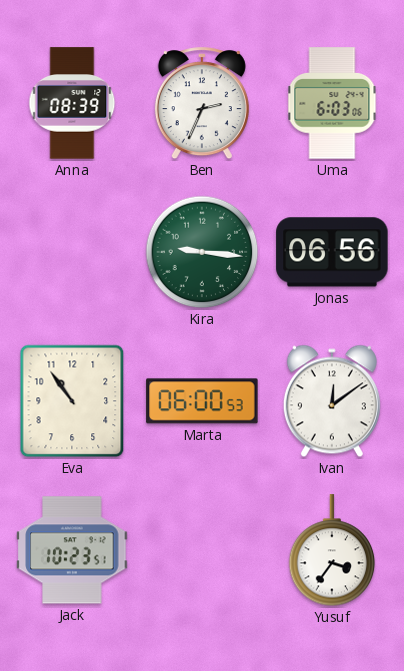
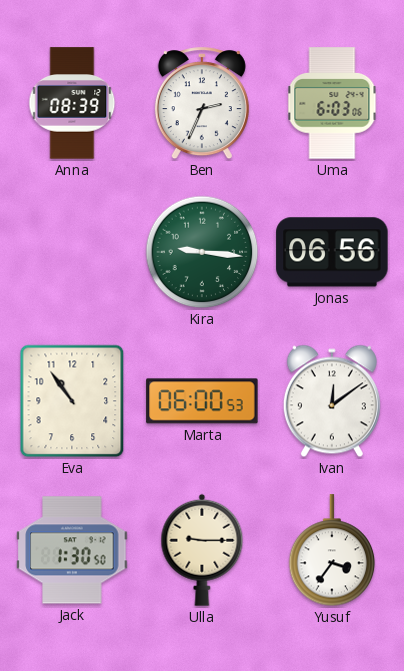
Jack: 10:23 -> 1:30 (72, 550)
Ulla: none -> 9:15 (202, 550)
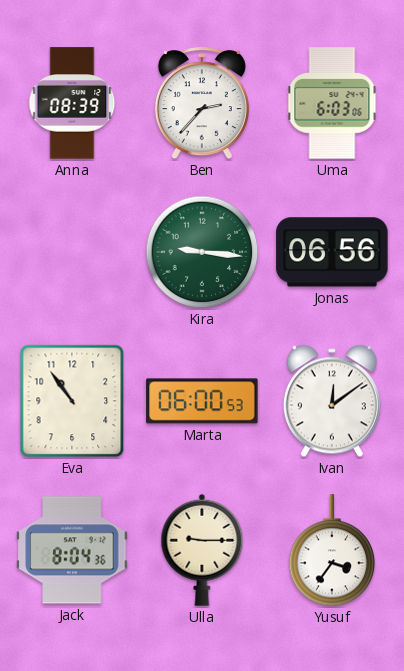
Ben: 2:34 -> 2:37 (202, 104)
Jack: 1:30 -> 8:04 (72, 550)
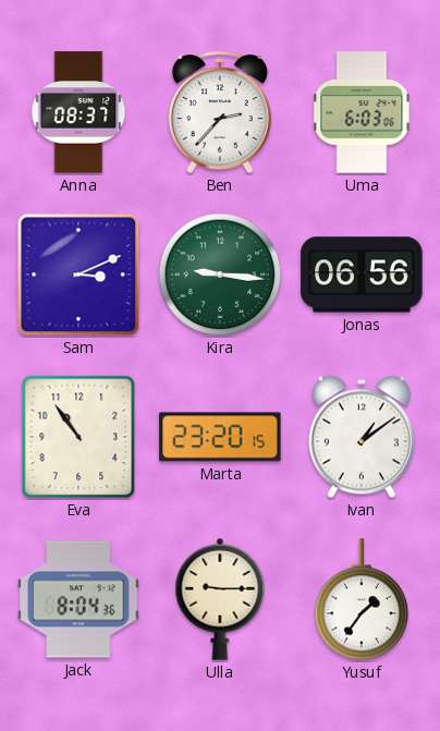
Anna: 08:39 -> 08:37 (78, 112)
Sam: none -> 3:11 (78, 275)
Marta: 06:00 -> 23:20 (220, 437)
Ivan: 12:09 -> 1:09 (362, 437)
Yusuf: 3:36 -> 1:36 (362, 600)
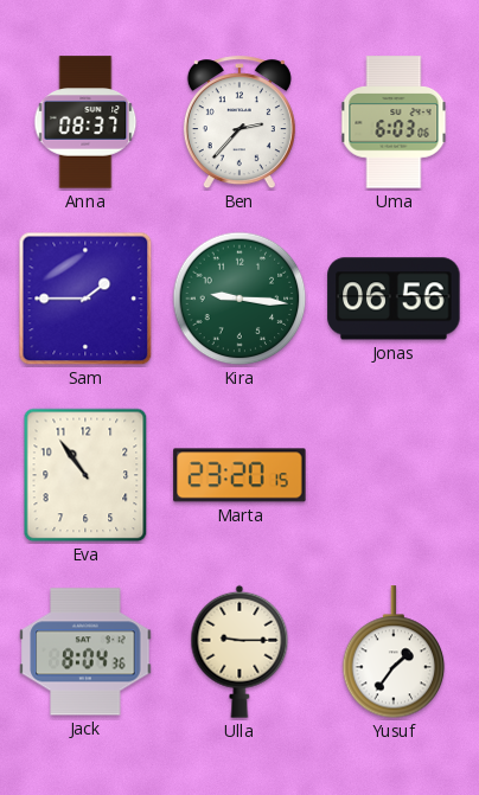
Sam: 3:11 -> 1:45 (85, 299)
Ivan: 1:09 -> none (362, 437)
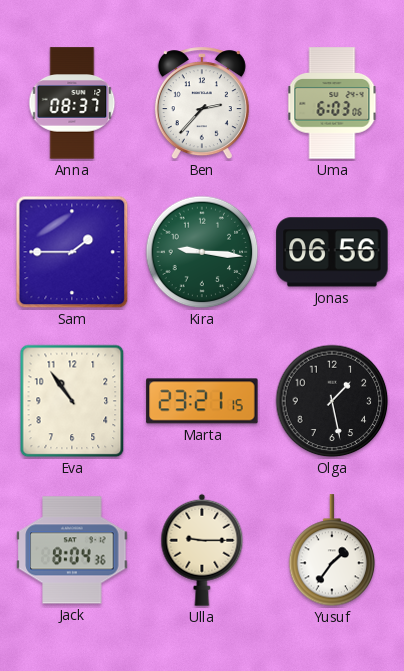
Marta: 23:20 -> 23:21 (202, 401)
Olga: none -> 1:28 (332, 401)
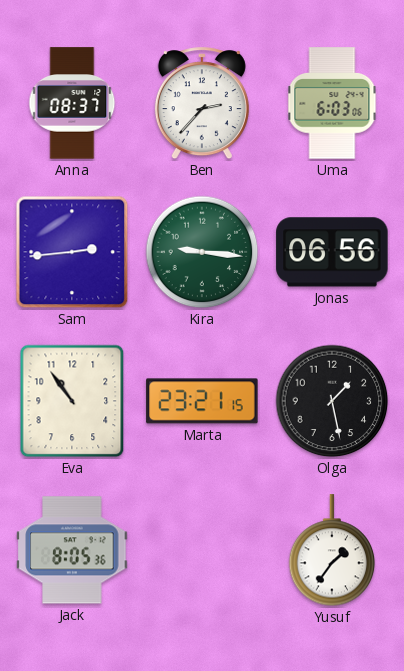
Sam: 1:45 -> 2:44 (72, 252)
Jack: 8:04 -> 8:05 (72, 550)
Ulla: 9:15 -> none (202, 550)
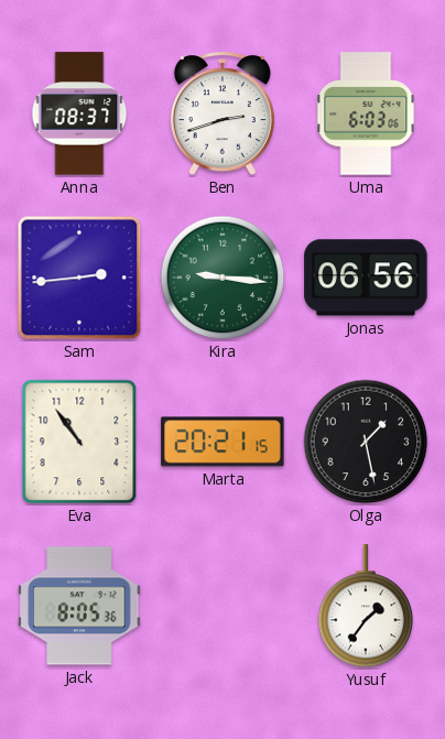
Ben: 2:37 -> 2:42 (223, 115)
Marta: 23:21 -> 20:21 (223, 442)
